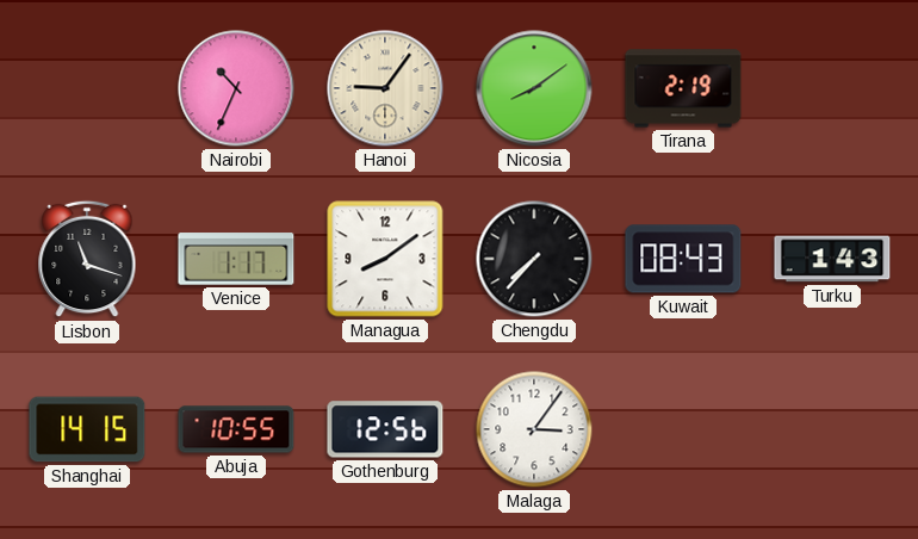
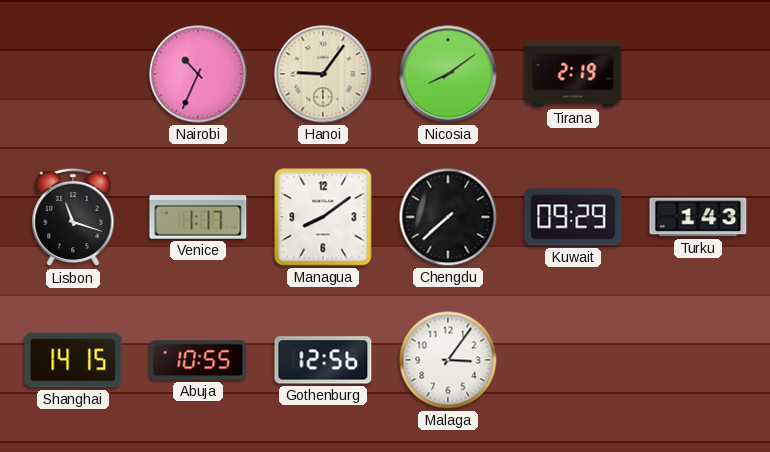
Chengdu: 7:37 -> 7:38 (448, 217)
Kuwait: 08:43 -> 09:29 (573, 217)
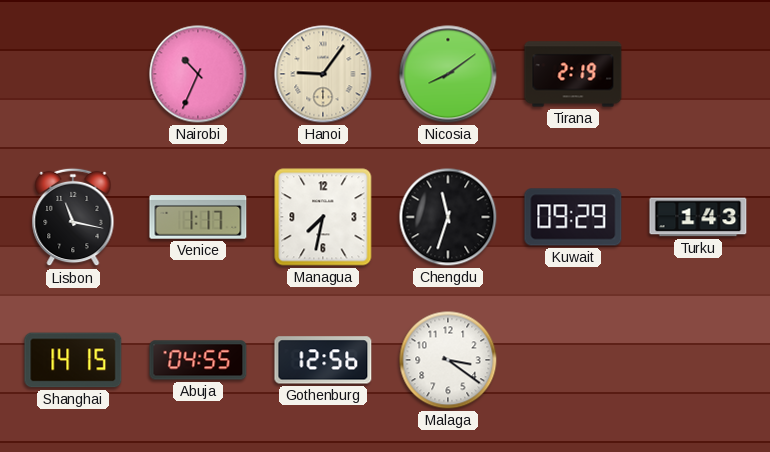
Lisbon: 11:18 -> 11:17 (73, 217)
Managua: 8:09 -> 7:32 (323, 217)
Chengdu: 7:38 -> 11:33 (448, 217)
Abuja: 10:55 -> 04:55 (198, 360)
Malaga: 3:06 -> 3:21 (448, 360)
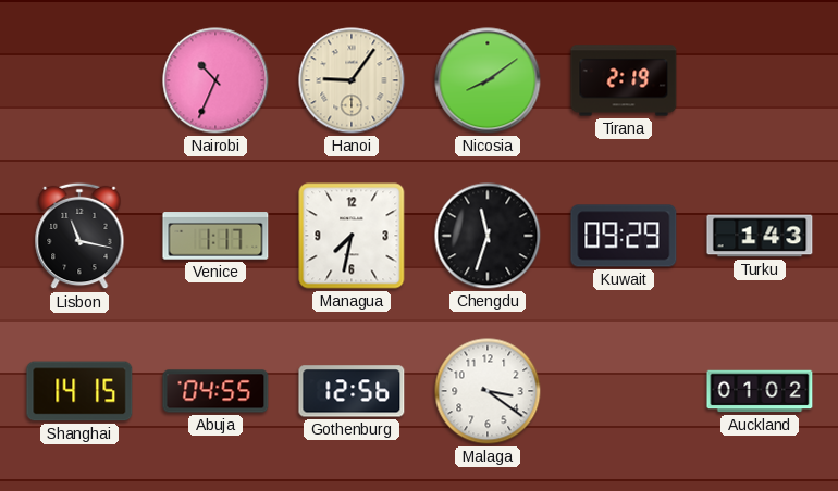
Auckland: none -> 01:02 (760, 391)
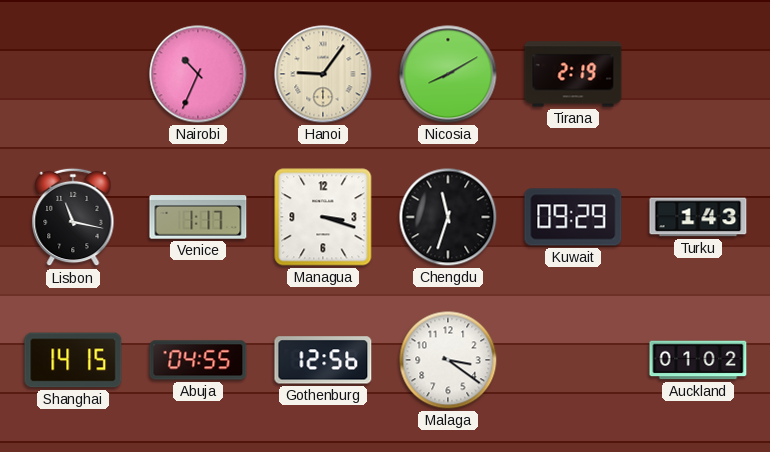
Nicosia: 8:09 -> 8:10 (448, 74)
Managua: 7:32 -> 3:18 (323, 217)
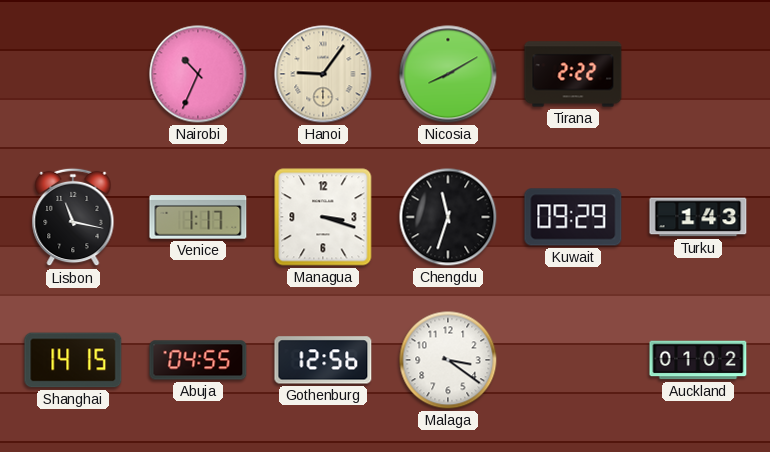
Tirana: 2:19 -> 2:22 (573, 74)
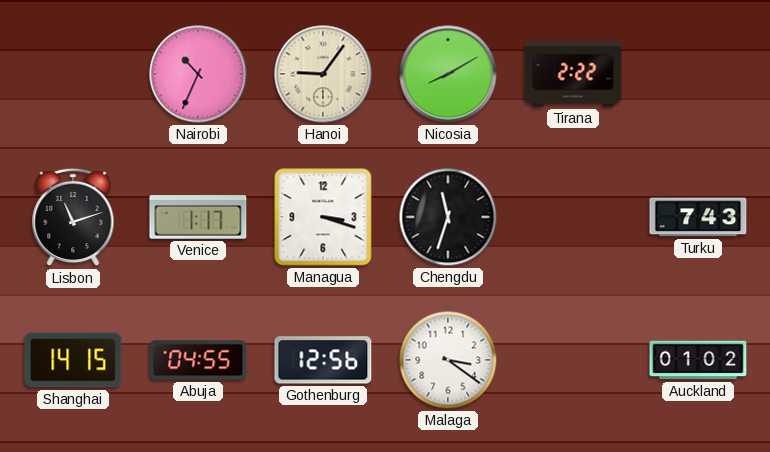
Lisbon: 11:17 -> 11:12 (73, 217)
Kuwait: 09:29 -> none (573, 217)
Turku: 1:43 -> 7:43 (698, 217)
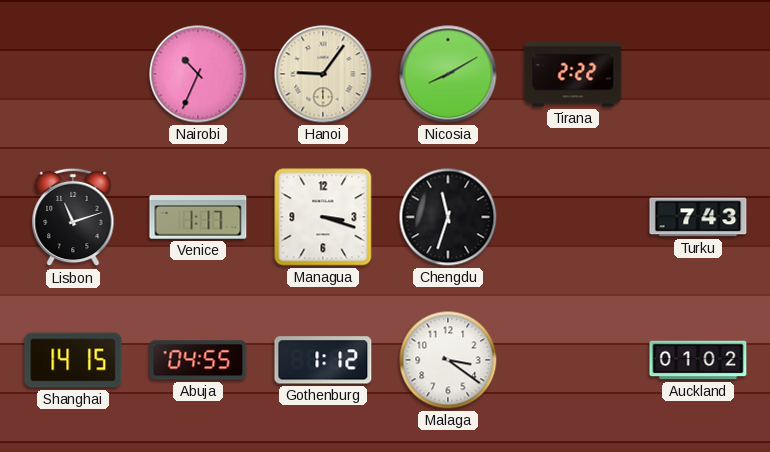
Gothenburg: 12:56 -> 1:12 (323, 360)
